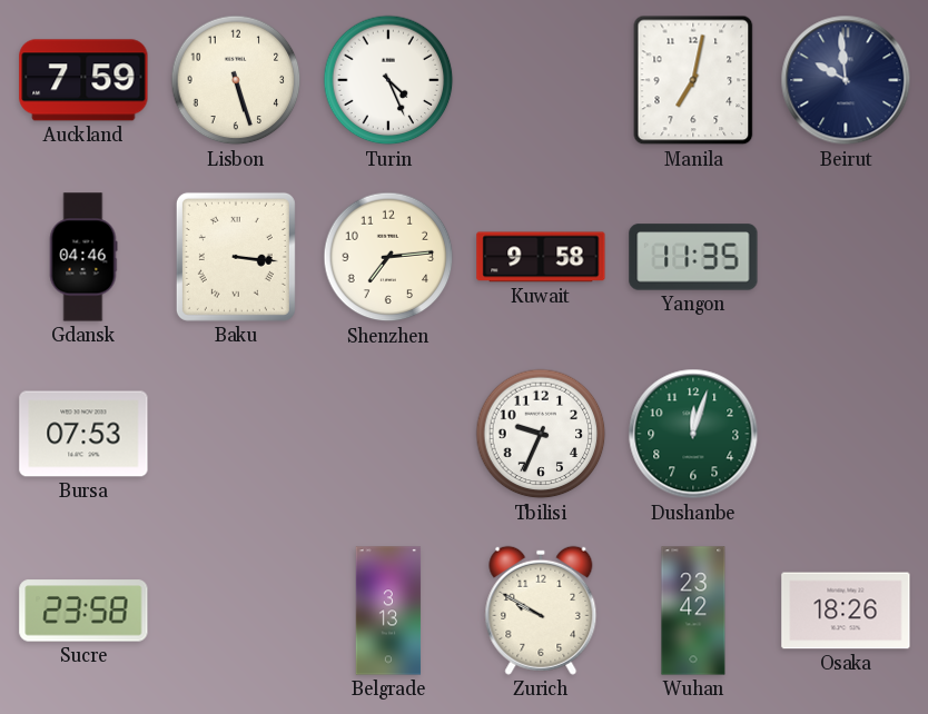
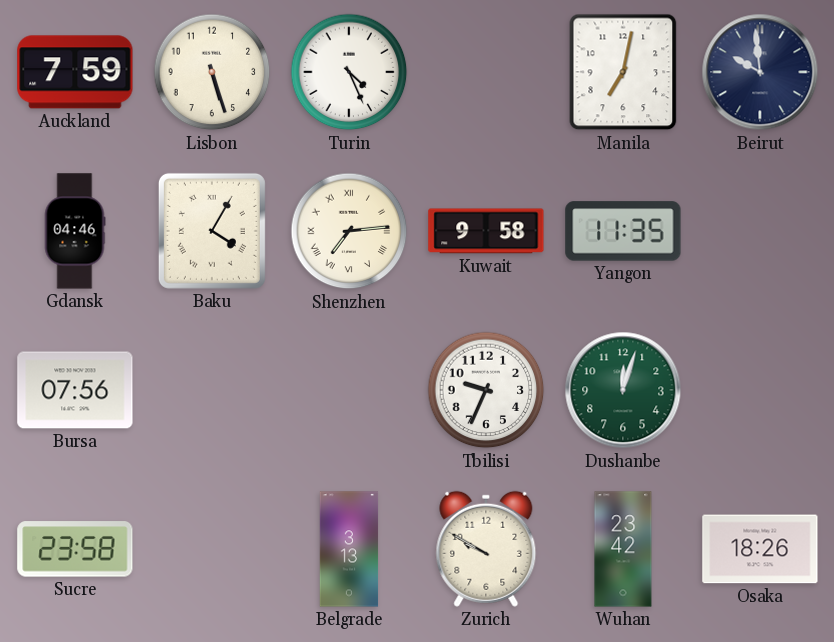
Baku: 3:16 -> 4:05 (212, 231)
Shenzhen numerals: Arabic -> Roman (349, 231)
Bursa: 07:53 -> 07:56 (75, 390)
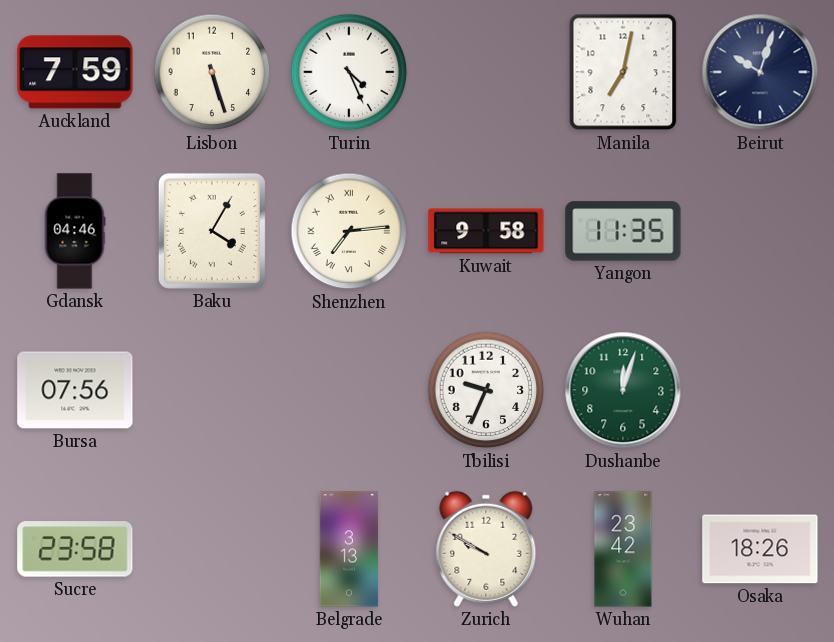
Beirut: 9:59 -> 10:03 (760, 72)
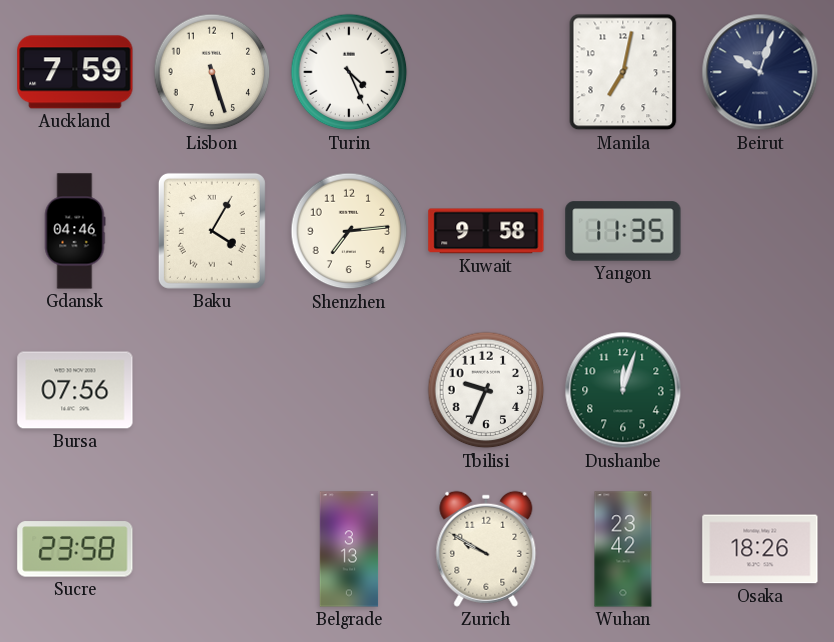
Shenzhen numerals: Roman -> Arabic (349, 231)
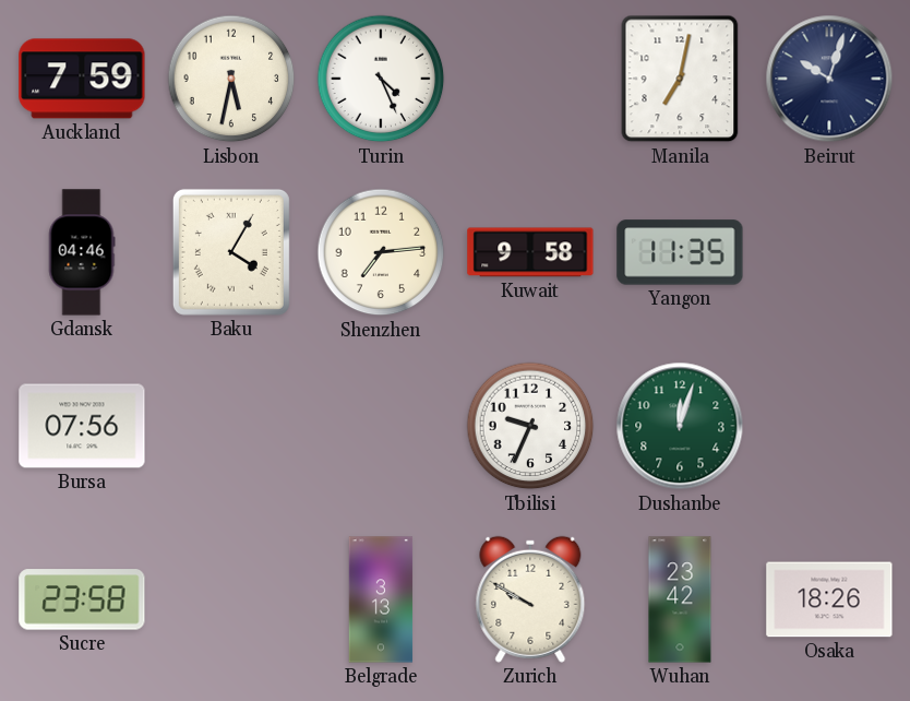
Lisbon: 5:27 -> 5:32 (231, 79)
